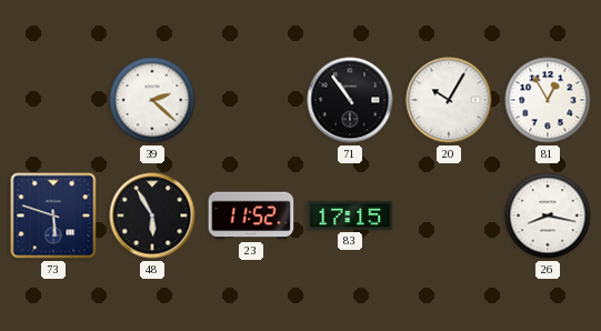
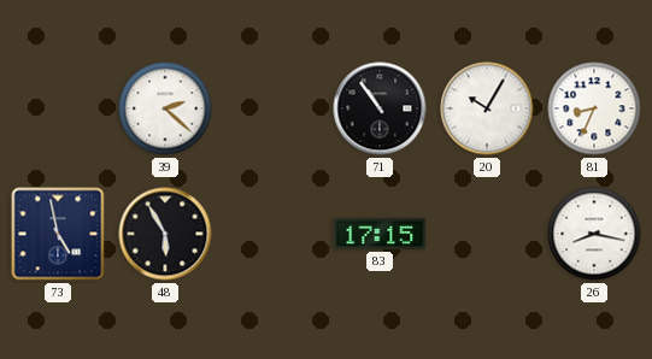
81: 12:55 -> 8:34 (594, 108)
73: 5:48 -> 4:58 (58, 234)
23: 11:52 -> none (251, 215)
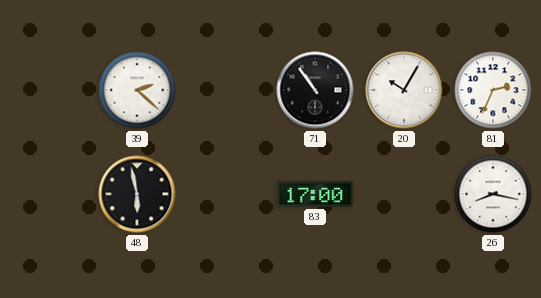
81: 8:34 -> 2:34 (493, 90)
73: 4:58 -> none (58, 234)
48: 5:55 -> 5:58 (137, 194)
83: 17:15 -> 17:00 (315, 194)
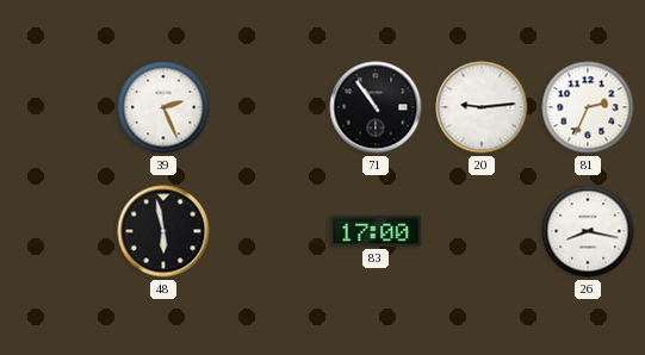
39: 2:22 -> 2:26 (163, 107)
20: 10:05 -> 9:14 (482, 107)
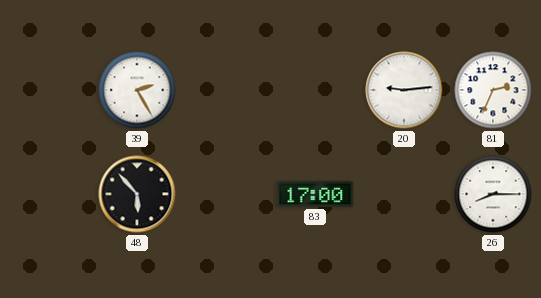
39: 2:26 -> 2:25 (137, 90)
71: 10:54 -> none (376, 107)
48: 5:58 -> 5:53 (137, 194)
26: 8:17 -> 8:15 (493, 194)
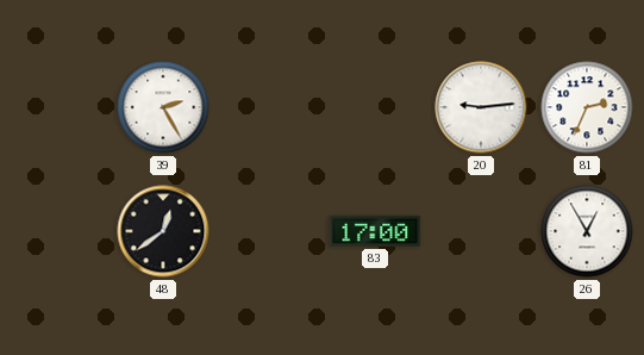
48: 5:53 -> 12:39 (163, 231)
26: 8:15 -> 12:55 (587, 231)
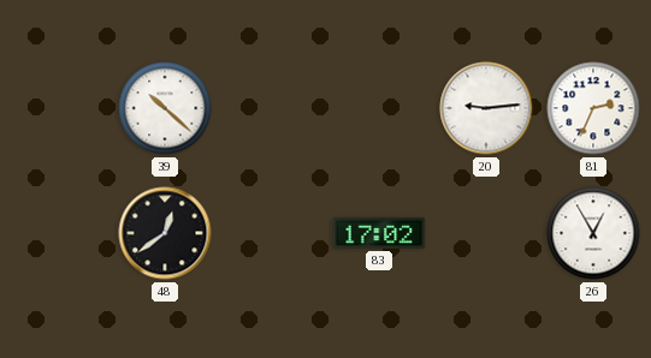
39: 2:25 -> 10:22 (165, 108)
83: 17:00 -> 17:02 (379, 233)
